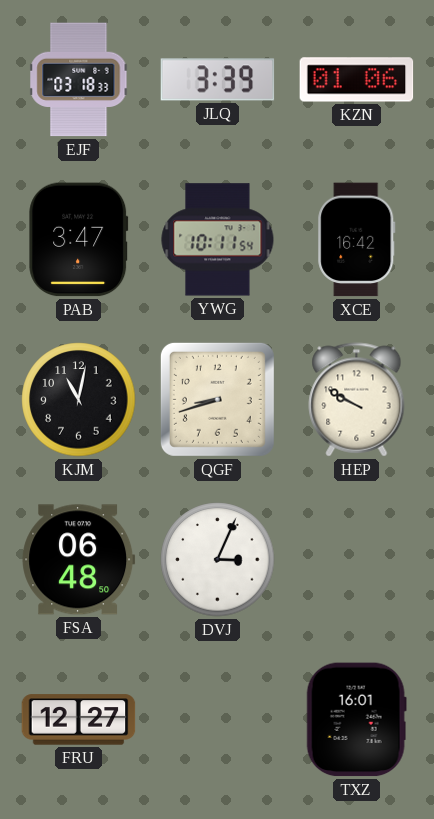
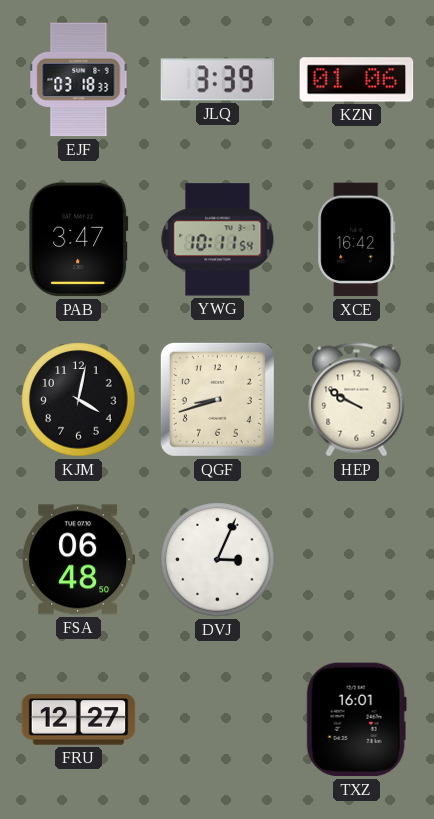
KJM: 11:02 -> 4:02 (79, 400)
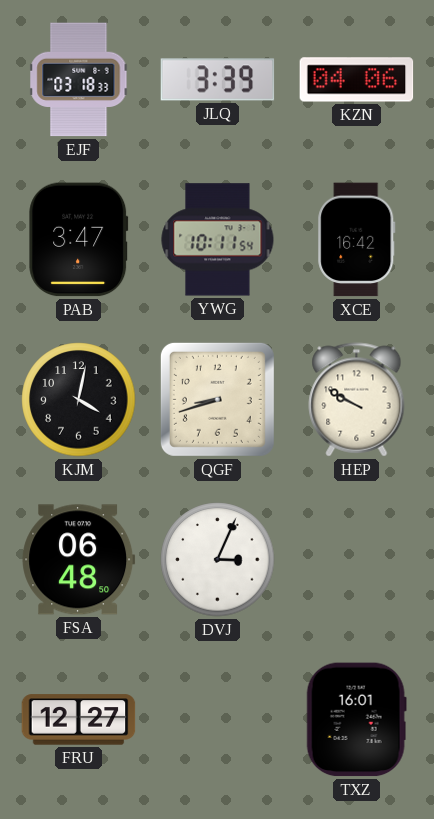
KZN: 01:06 -> 04:06 (357, 80)
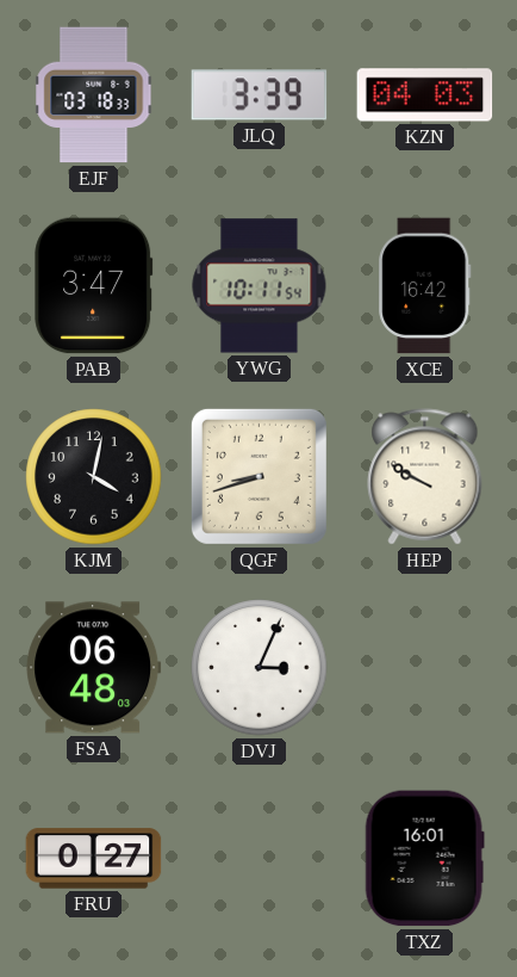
KZN: 04:06 -> 04:03 (425, 95)
FSA: 06:48:50 -> 06:48:03 (94, 668)
FRU: 12:27 -> 0:27 (94, 859)
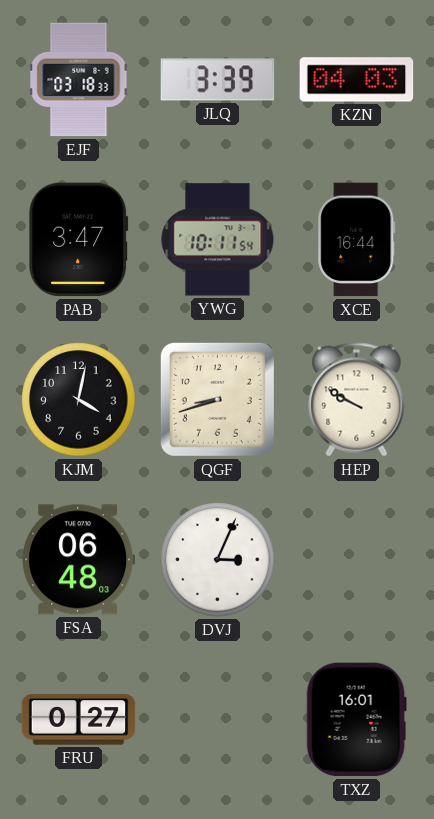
XCE: 16:42 -> 16:44 (357, 240)
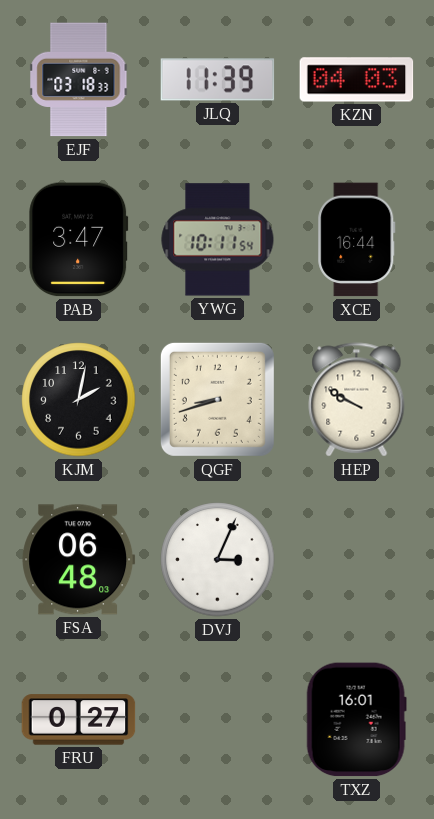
JLQ: 3:39 -> 11:39 (218, 80)
KJM: 4:02 -> 2:02 (79, 400)
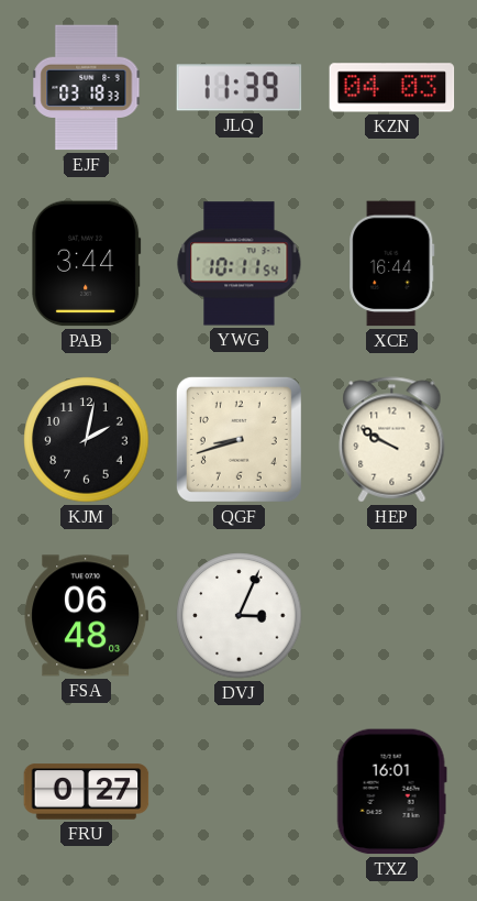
PAB: 3:47 -> 3:44 (87, 264)
